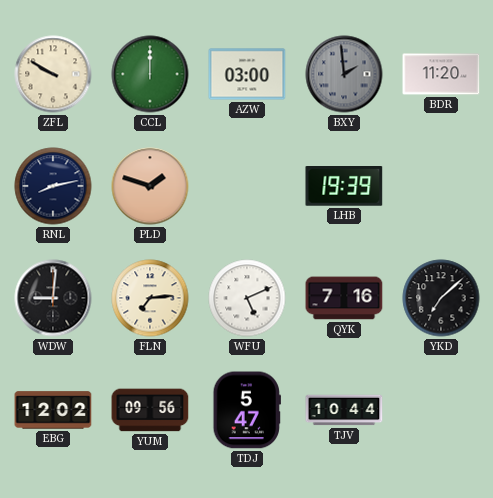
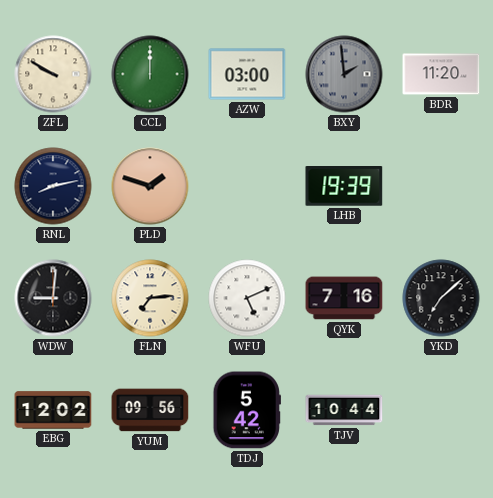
TDJ: 5:47 -> 5:42 (247, 410)
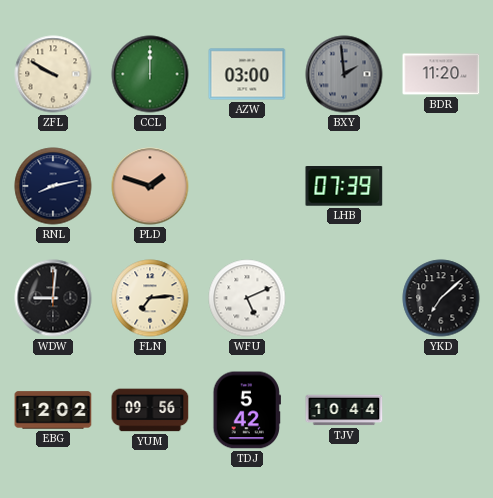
LHB: 19:39 -> 07:39 (344, 187)
QYK: 7:16 -> none (344, 298)
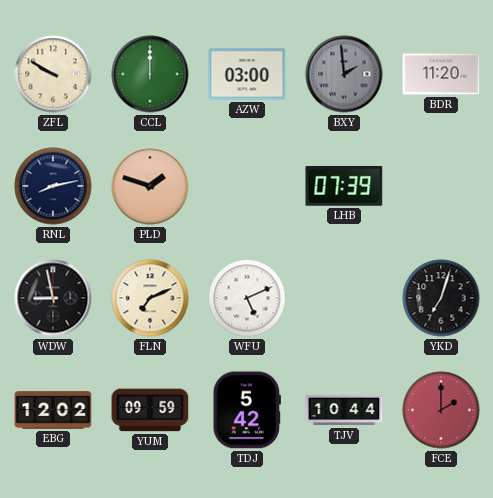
WDW: 9:01 -> 8:58 (53, 298)
FLN: 7:14 -> 7:11 (150, 298)
YKD: 7:08 -> 7:03 (441, 298)
YUM: 09:56 -> 09:59 (150, 410)
FCE: none -> 2:00 (441, 410)
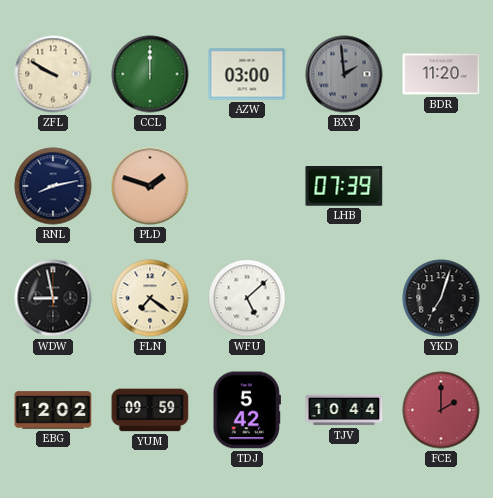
FLN: 7:11 -> 7:21 (150, 298)
WFU: 5:11 -> 5:08 (247, 298)
